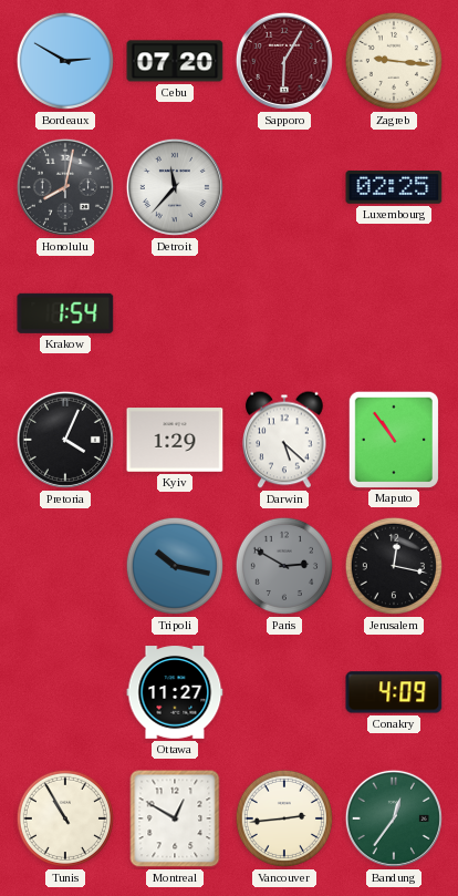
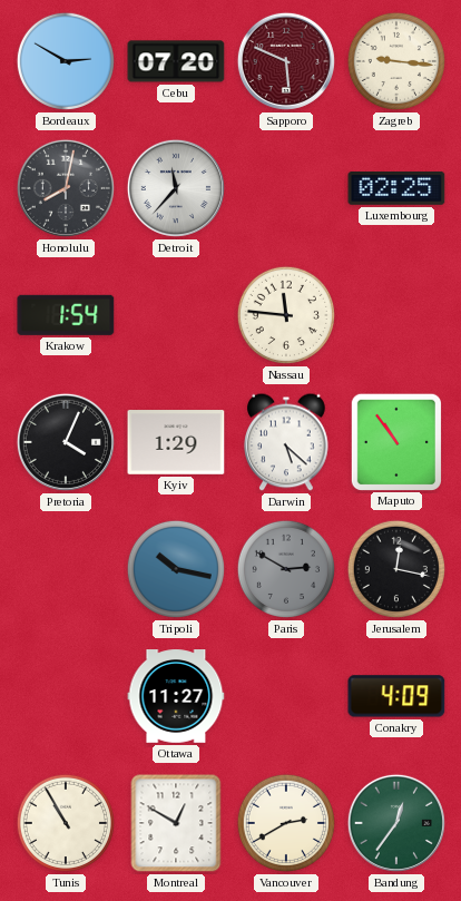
Sapporo: 6:05 -> 5:49 (286, 61)
Nassau: none -> 11:46 (286, 315)
Vancouver: 2:44 -> 2:40 (286, 823)
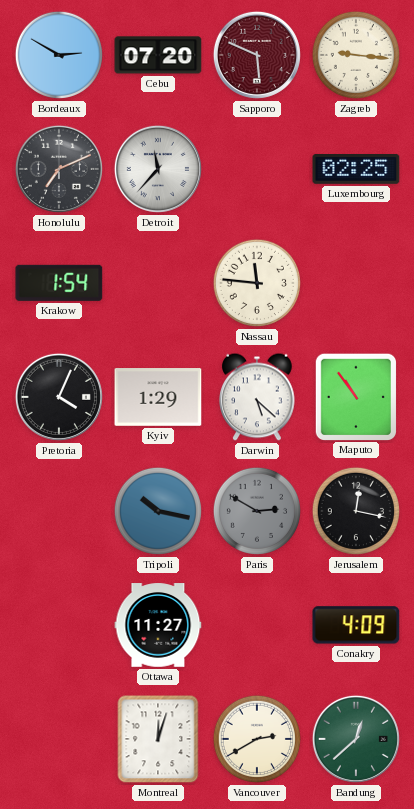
Honolulu: 8:02 -> 7:11 (59, 169)
Tunis: 10:55 -> none (66, 823)
Montreal: 12:50 -> 12:03 (158, 739)
Bandung: 12:36 -> 12:38 (356, 739)
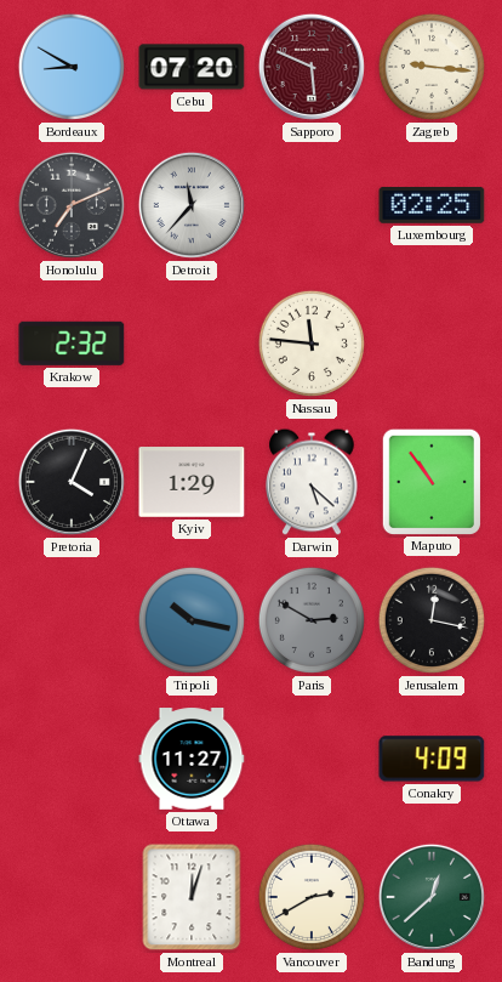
Bordeaux: 2:50 -> 8:50 (72, 67)
Krakow: 1:54 -> 2:32 (72, 344)
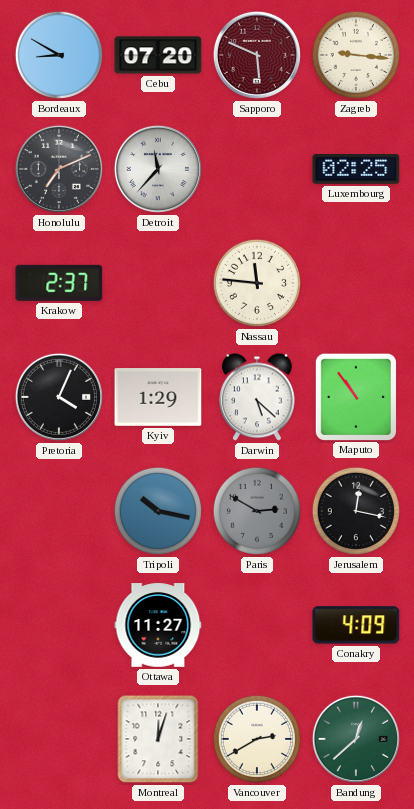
Krakow: 2:32 -> 2:37 (59, 283)
